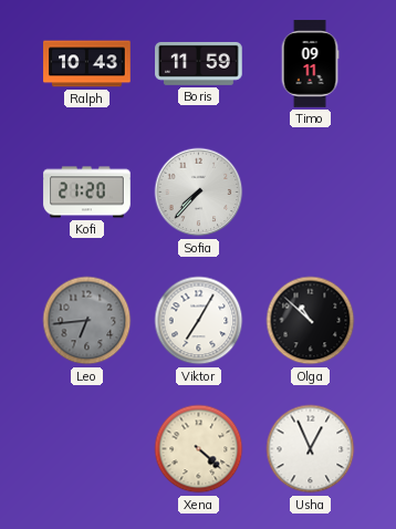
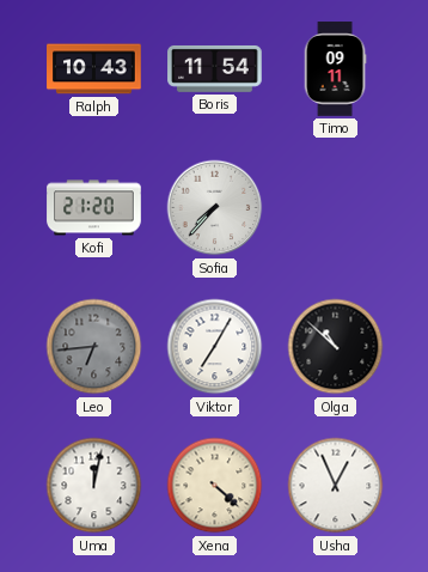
Boris: 11:59 -> 11:54 (215, 68)
Uma: none -> 12:02 (94, 486)
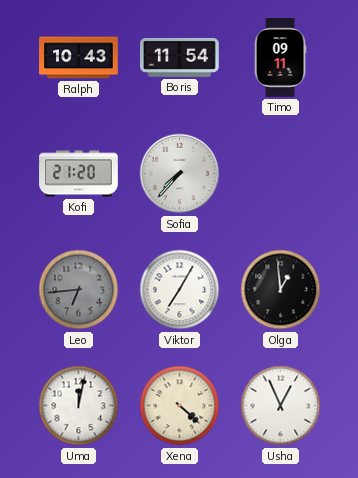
Olga: 10:52 -> 12:59 (281, 290)
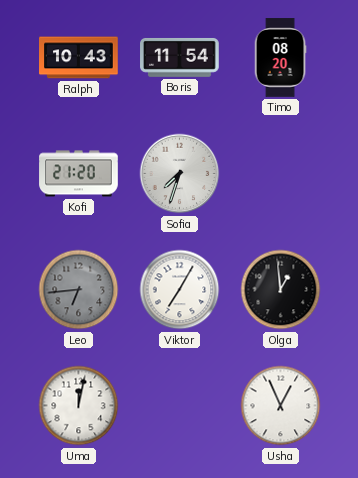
Timo: 09:11 -> 08:20 (280, 58)
Sofia: 7:37 -> 7:33 (180, 174)
Xena: 4:22 -> none (180, 406)
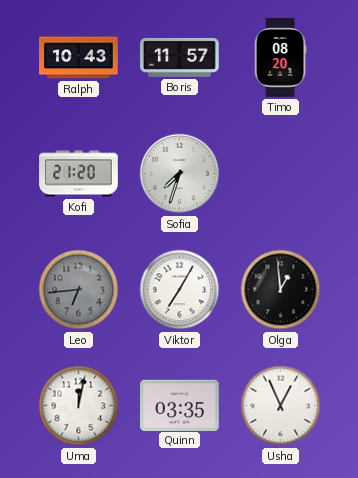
Boris: 11:54 -> 11:57 (180, 57)
Quinn: none -> 03:35 (180, 405)
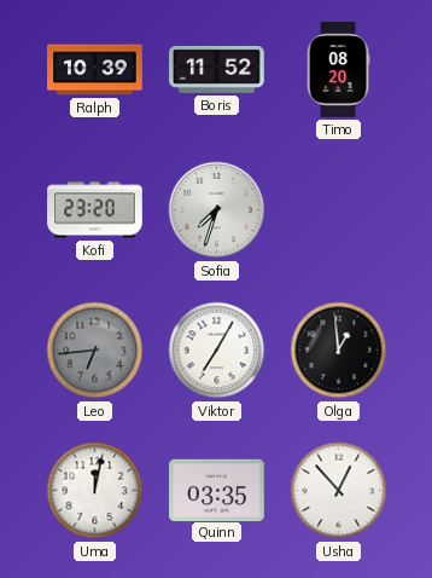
Ralph: 10:43 -> 10:39 (95, 70)
Boris: 11:57 -> 11:52 (217, 69)
Kofi: 21:20 -> 23:20 (95, 210)
Usha: 12:56 -> 12:53 (339, 491)
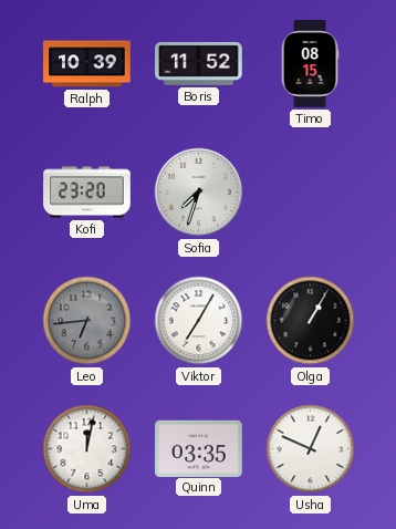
Timo: 08:20 -> 08:15 (310, 64)
Olga: 12:59 -> 1:05 (311, 321)
Usha: 12:53 -> 12:49 (311, 449)
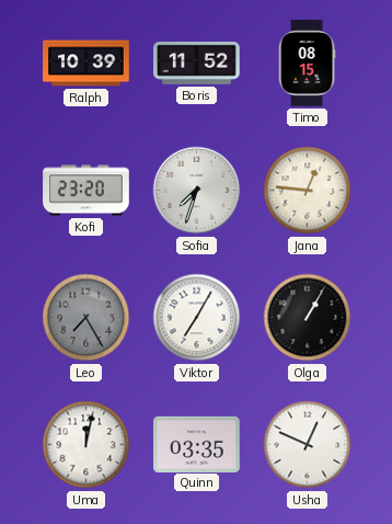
Jana: none -> 12:46 (308, 191)
Leo: 6:44 -> 7:25 (87, 318)
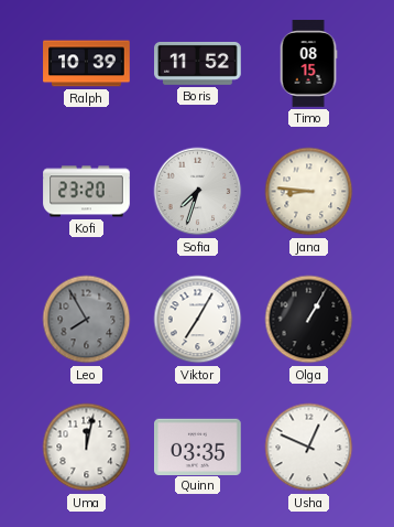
Jana: 12:46 -> 8:46 (309, 192)
Leo: 7:25 -> 7:55 (87, 320)
